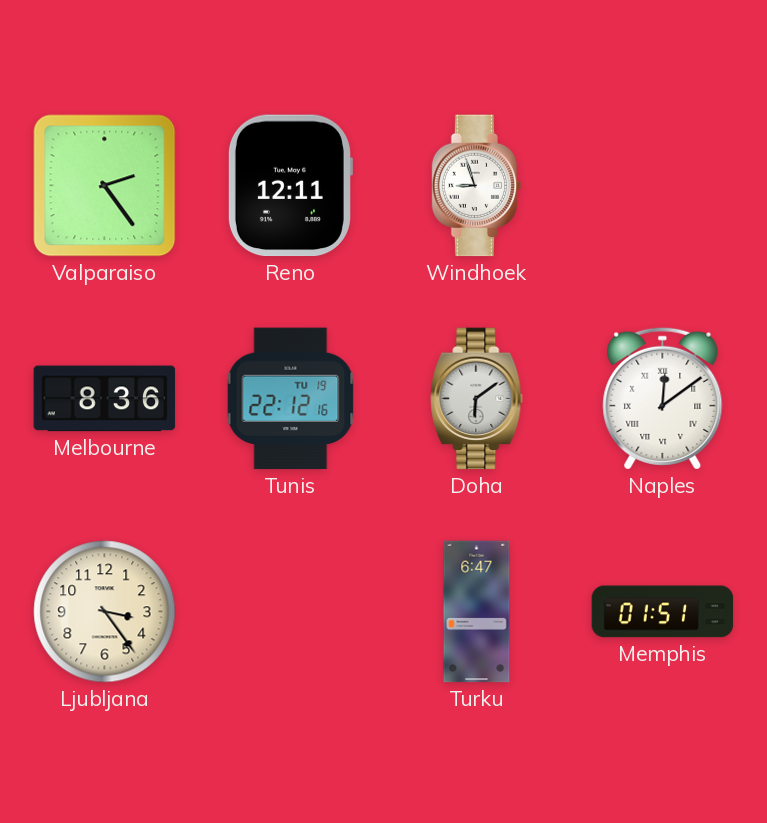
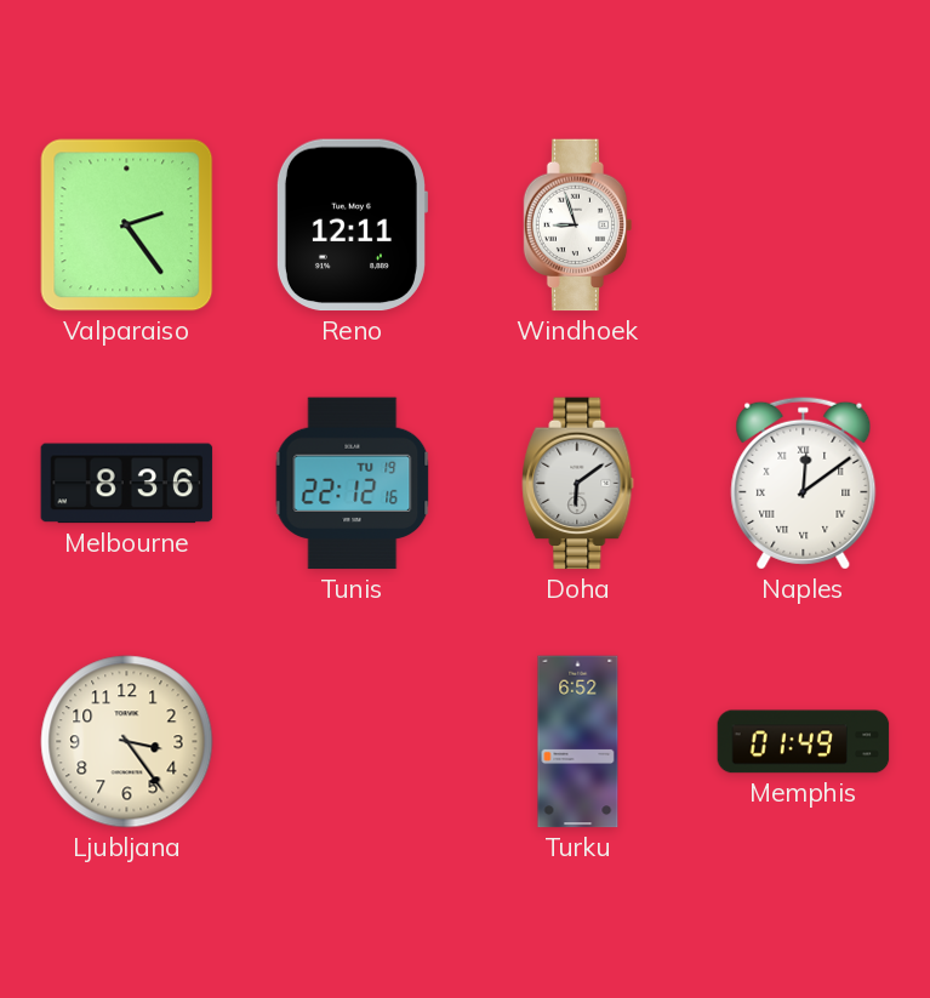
Turku: 6:47 -> 6:52 (578, 742)
Memphis: 01:51 -> 01:49 (804, 742)
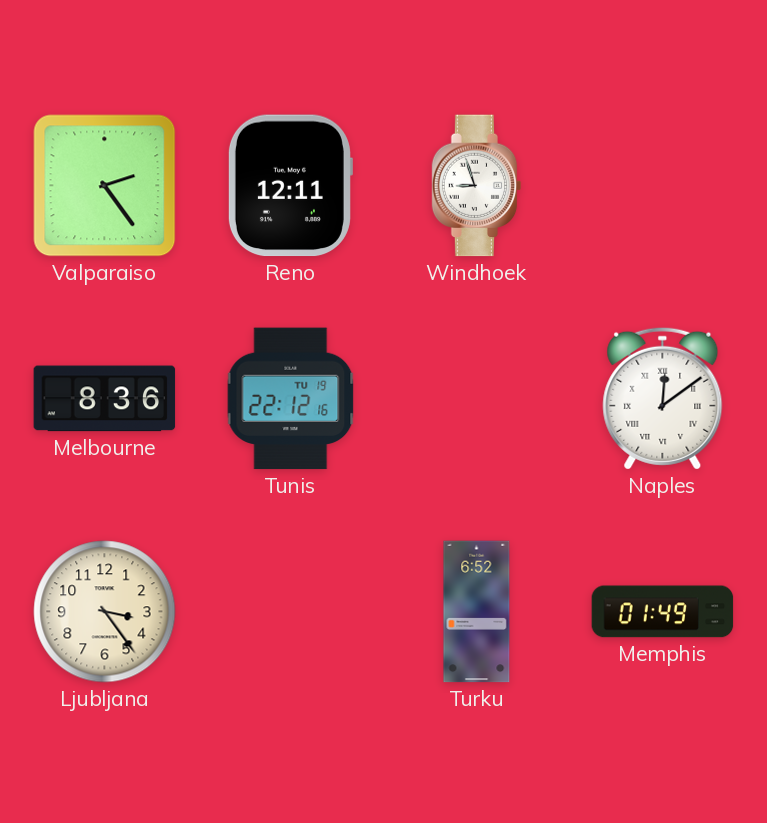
Doha: 6:09 -> none (578, 484)
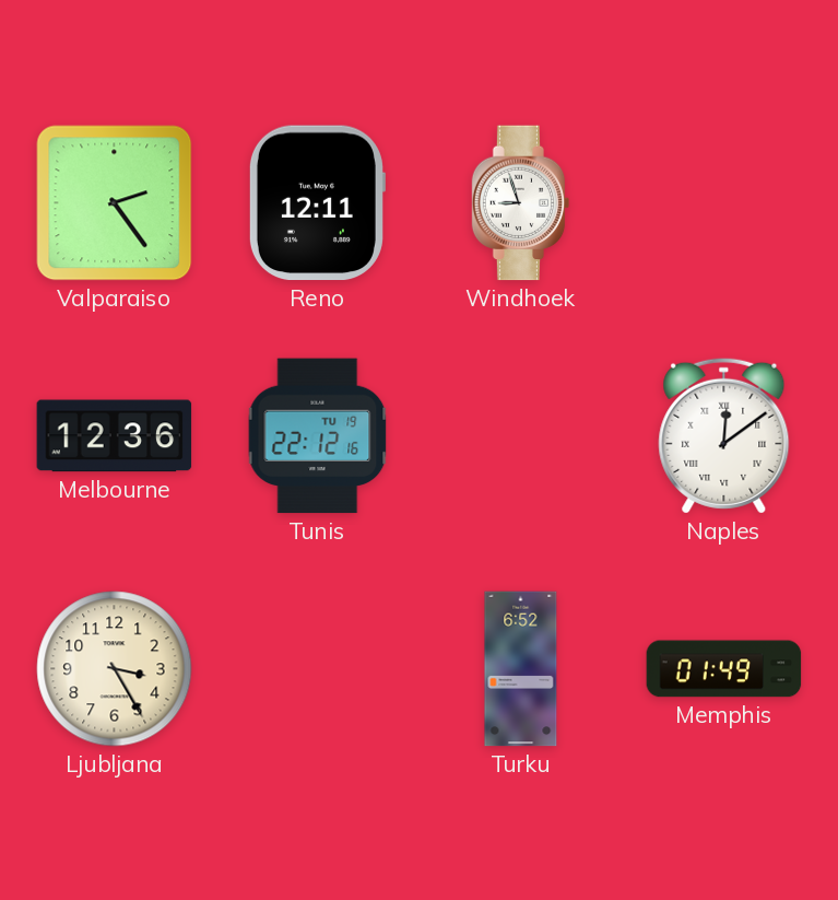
Melbourne: 8:36 -> 12:36 (115, 436)
Ljubljana: 3:24 -> 3:25 (115, 669)
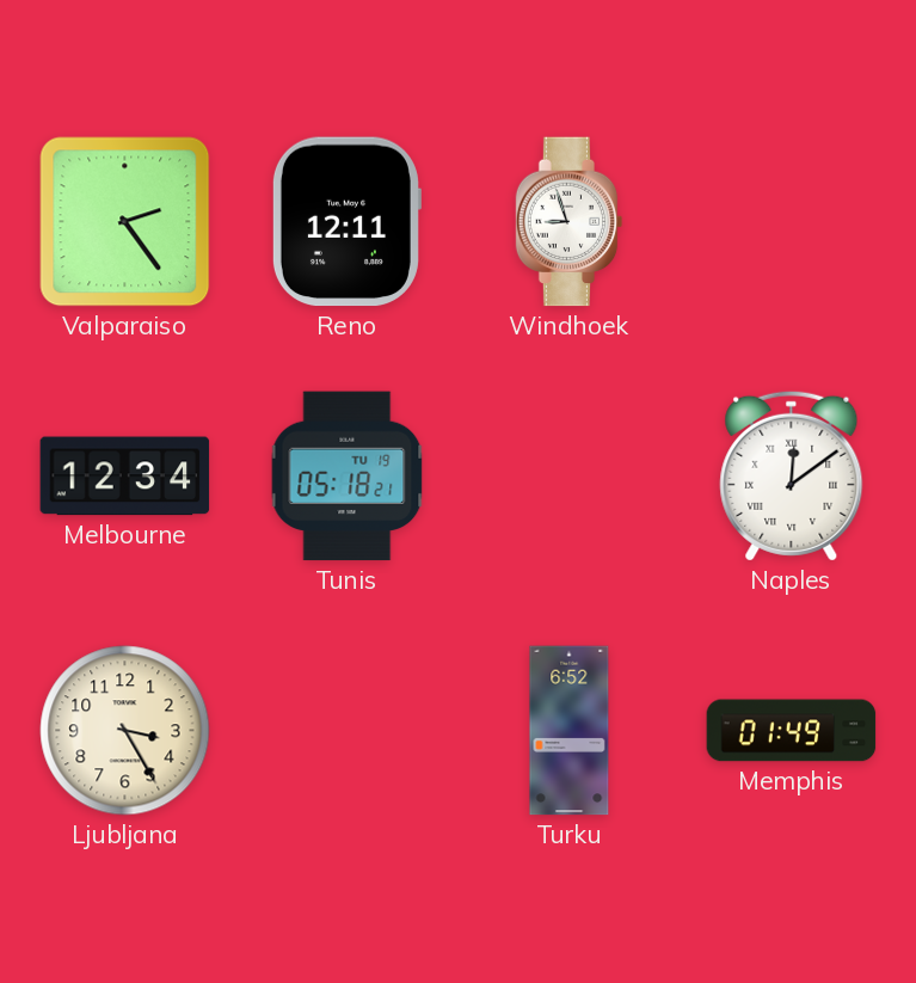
Melbourne: 12:36 -> 12:34 (125, 477)
Tunis: 22:12 -> 05:18 (348, 477)
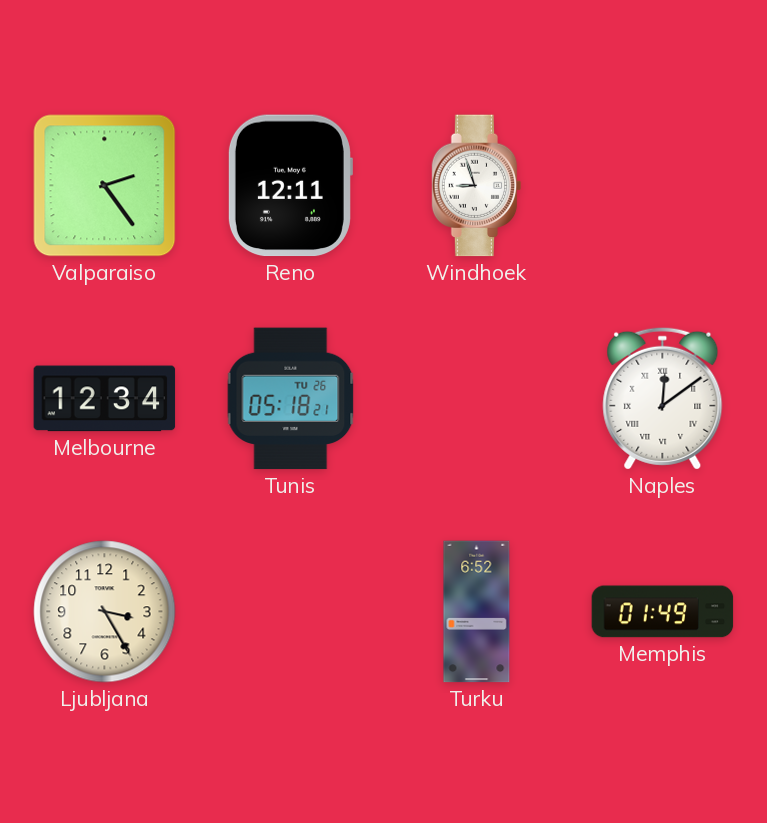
Tunis date: TU 19 -> TU 26 (291, 399)
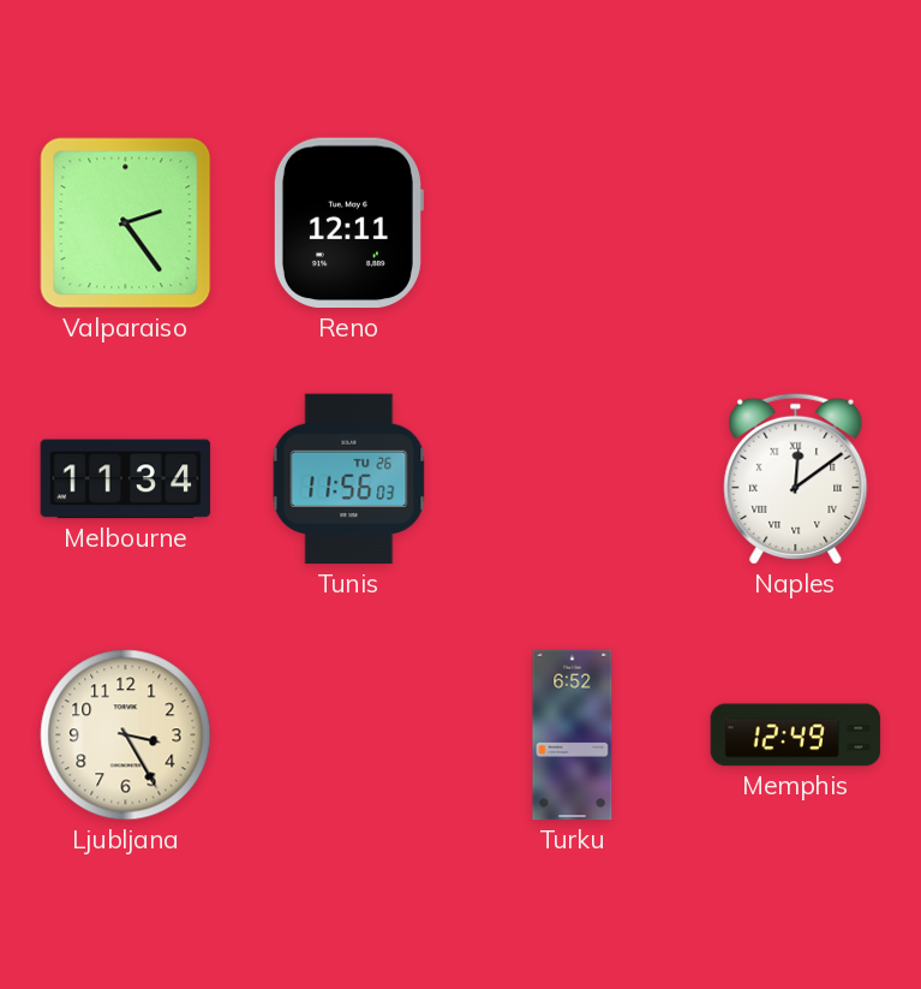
Windhoek: 8:57 -> none (477, 186)
Melbourne: 12:34 -> 11:34 (126, 479)
Tunis: 05:18 -> 11:56 (349, 479)
Memphis: 01:49 -> 12:49 (796, 735)
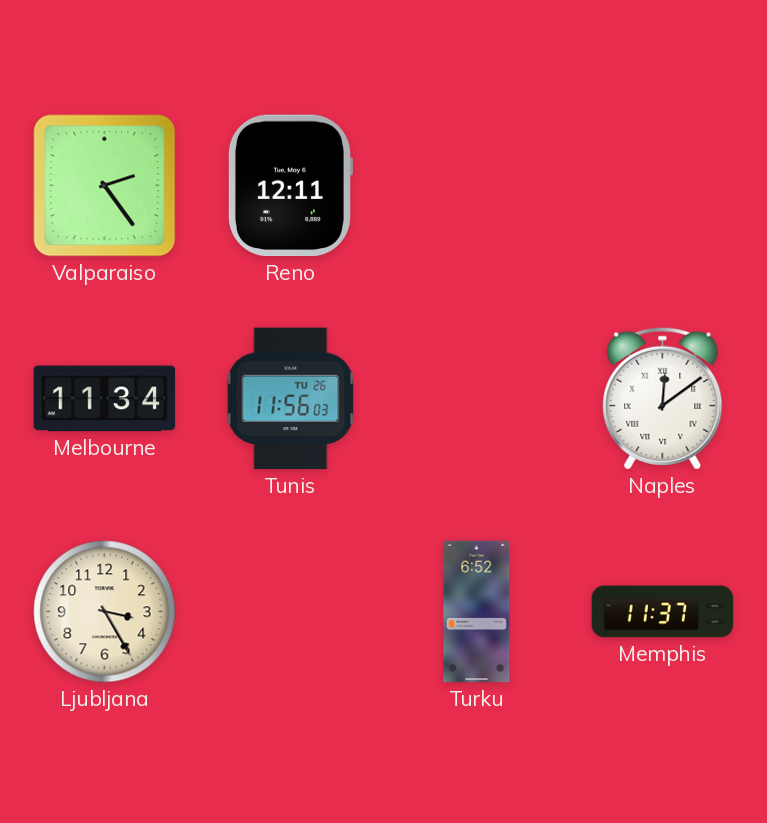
Memphis: 12:49 -> 11:37 (663, 612)
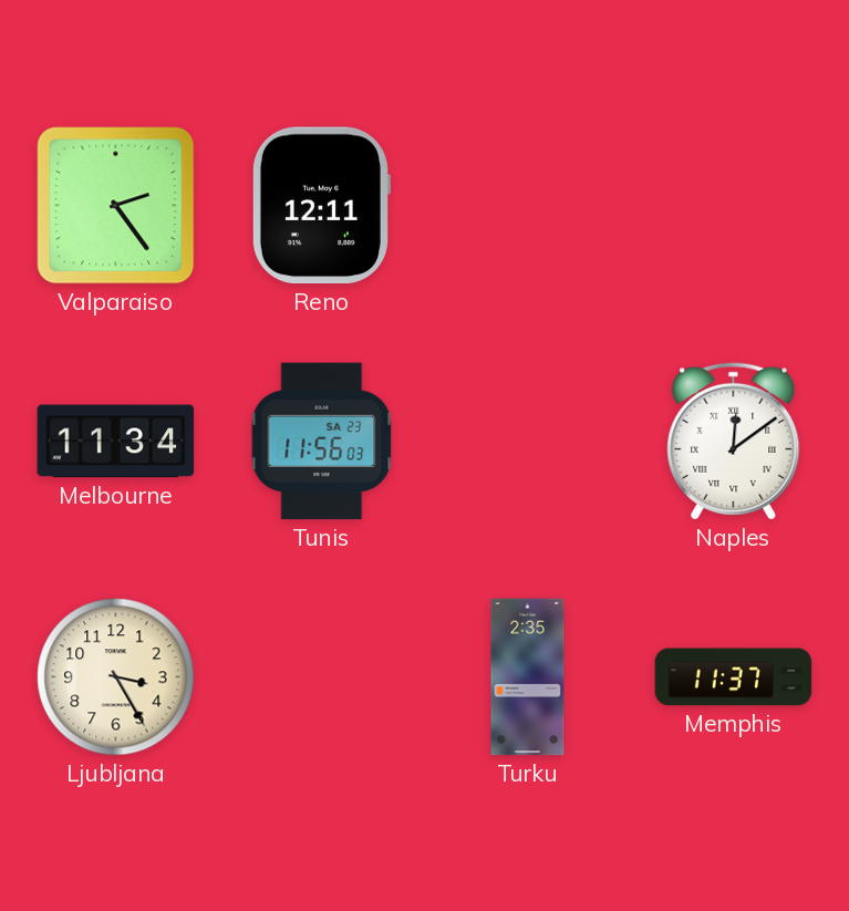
Tunis date: TU 26 -> SA 23 (322, 442)
Turku: 6:52 -> 2:35 (528, 677)
